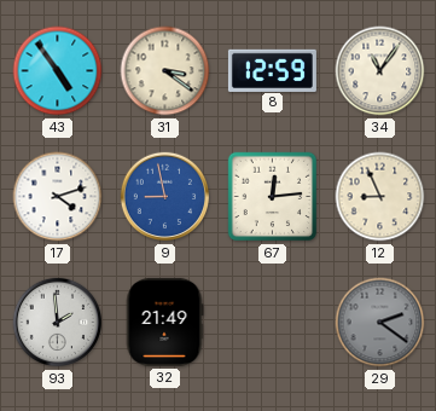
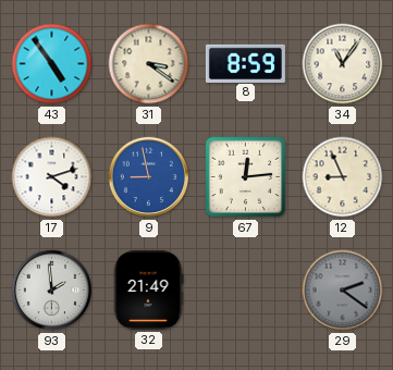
8: 12:59 -> 8:59 (245, 63)
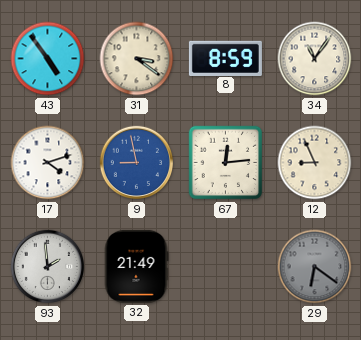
29: 2:21 -> 6:21 (315, 267)
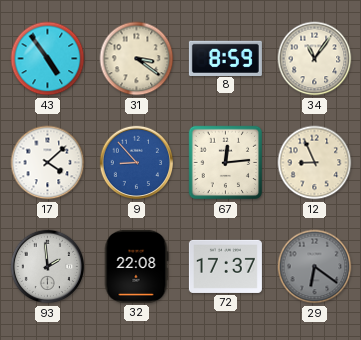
17: 4:12 -> 4:08 (48, 163)
9: 8:58 -> 8:53 (137, 163)
32: 21:49 -> 22:08 (136, 266)
72: none -> 17:37 (225, 266)
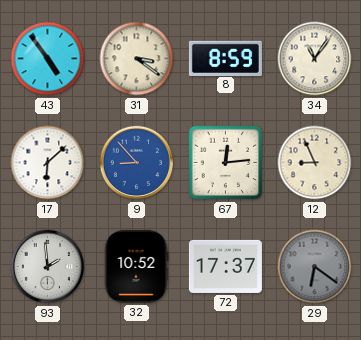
17: 4:08 -> 6:08 (48, 163)
32: 22:08 -> 10:52 (136, 266)
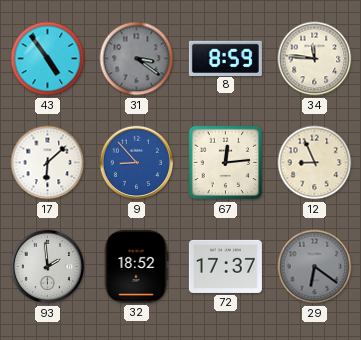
31 dial: cream -> grey (137, 59)
34: 11:06 -> 11:46 (315, 59)
32: 10:52 -> 18:52 (136, 266)
